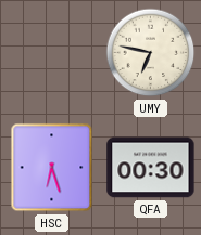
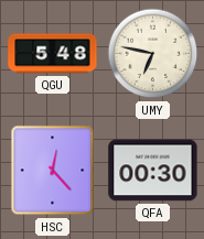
QGU: none -> 5:48 (53, 54)
HSC: 6:27 -> 12:23 (53, 171)
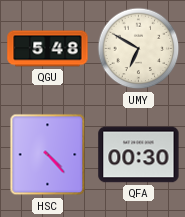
UMY: 6:47 -> 6:50 (139, 49)
HSC: 12:23 -> 4:23 (48, 155)
